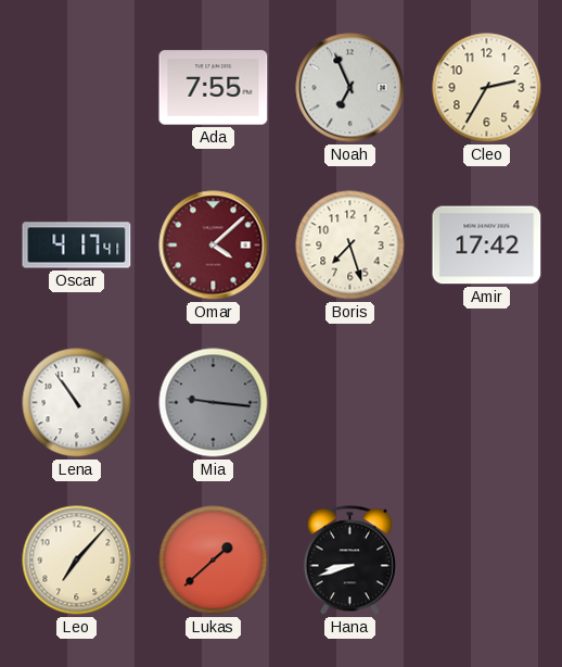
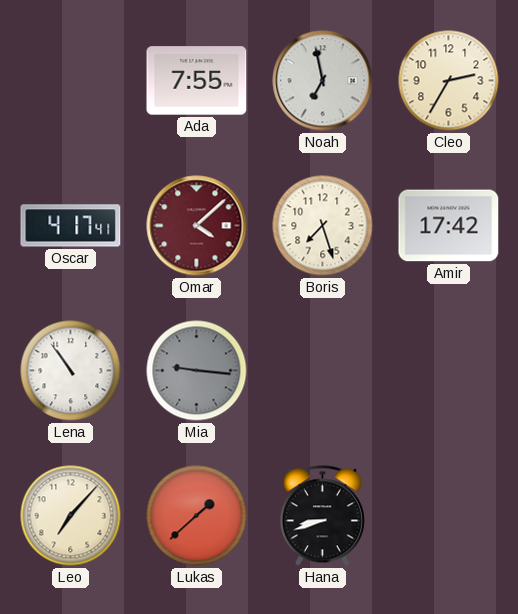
Noah: 6:56 -> 6:58 (323, 81)
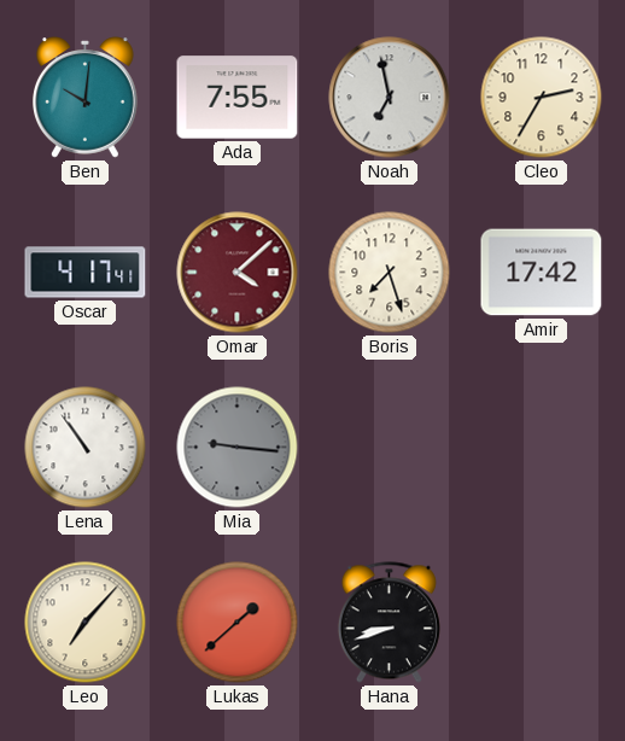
Ben: none -> 10:01 (86, 98)
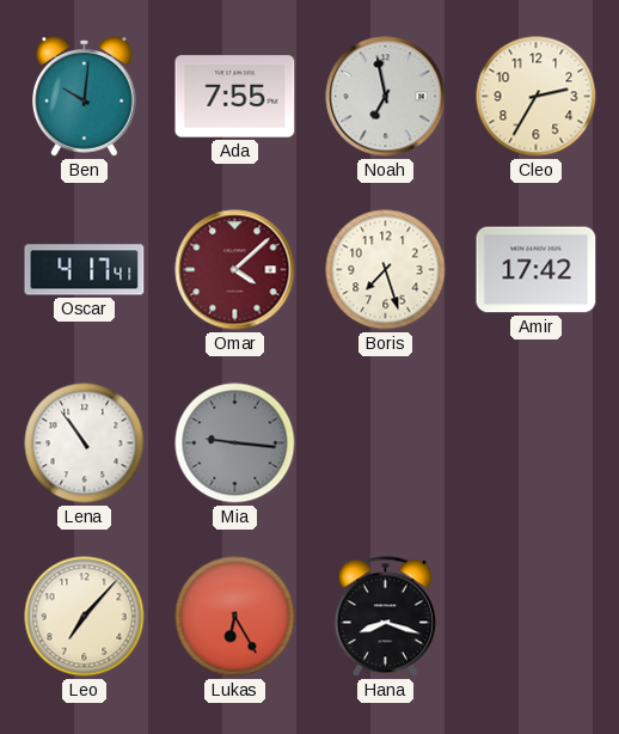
Lukas: 1:38 -> 6:25 (235, 617)
Hana: 8:42 -> 8:18 (385, 617)
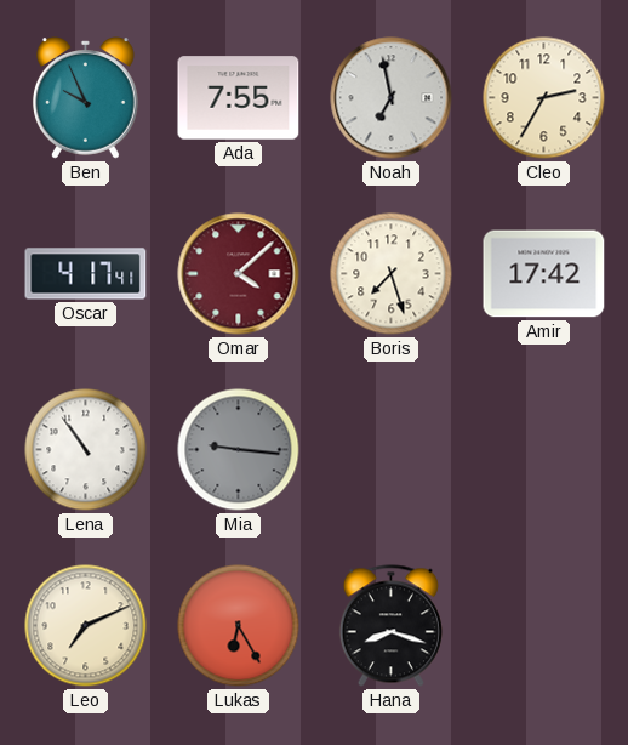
Ben: 10:01 -> 9:56 (86, 98)
Leo: 7:07 -> 7:11 (86, 626)
